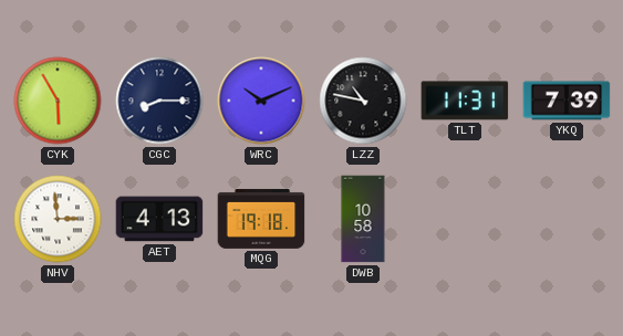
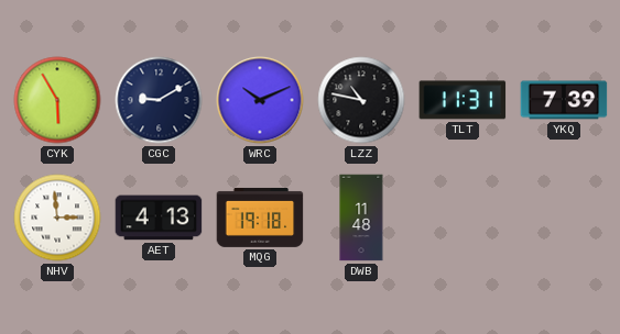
CGC: 8:15 -> 9:10 (159, 100)
DWB: 10:58 -> 11:48 (361, 218)
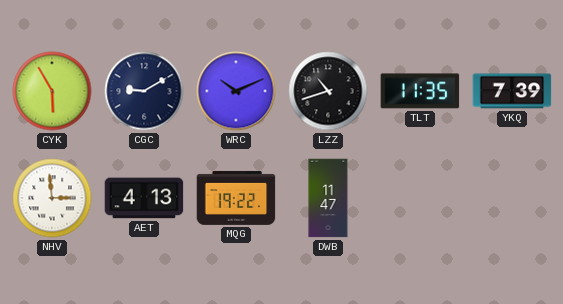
LZZ: 10:47 -> 10:42 (328, 91)
TLT: 11:31 -> 11:35 (420, 91)
MQG: 19:18 -> 19:22 (236, 198)
DWB: 11:48 -> 11:47 (328, 198)
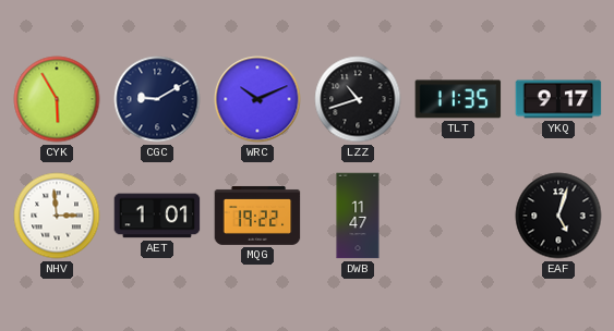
YKQ: 7:39 -> 9:17 (558, 99)
AET: 4:13 -> 1:01 (157, 216)
EAF: none -> 5:03 (558, 216)
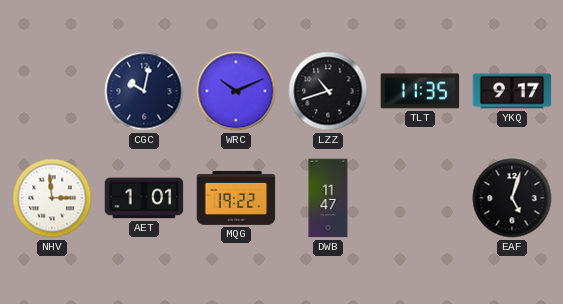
CYK: 5:55 -> none (57, 99)
CGC: 9:10 -> 10:02 (144, 91)
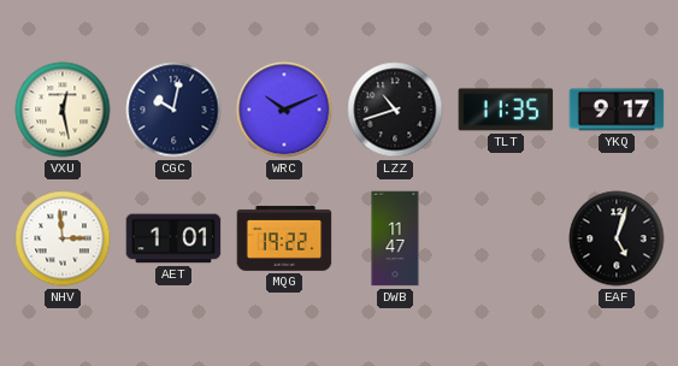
VXU: none -> 12:28 (63, 110)
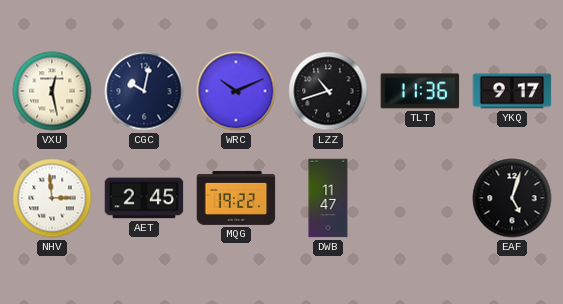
TLT: 11:35 -> 11:36 (420, 91)
AET: 1:01 -> 2:45 (144, 198)
